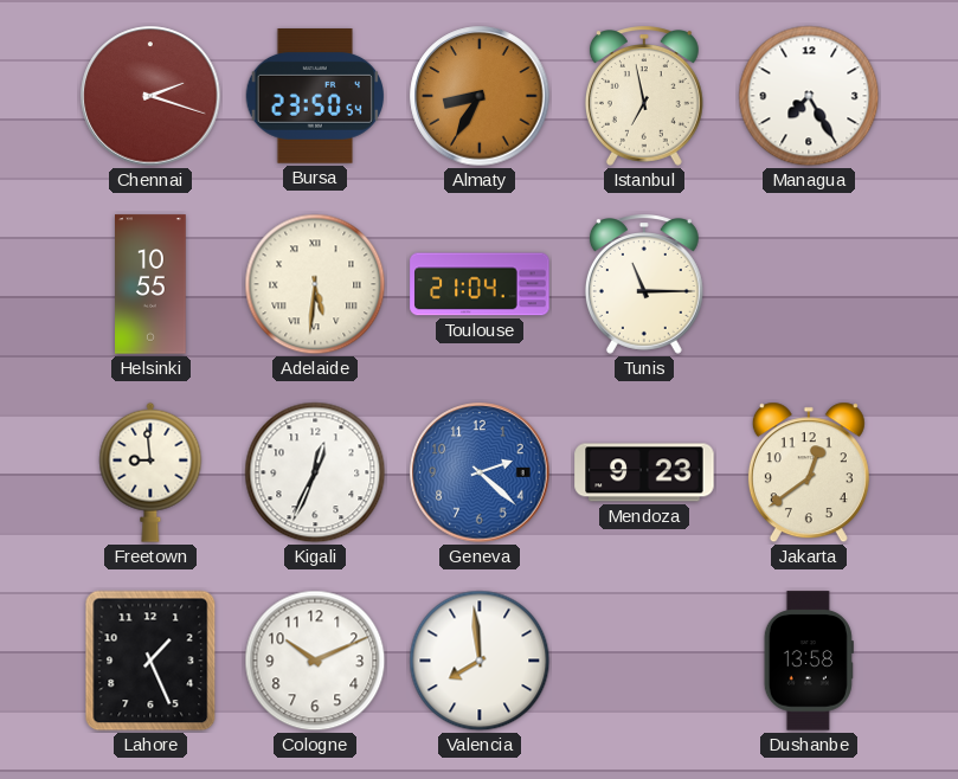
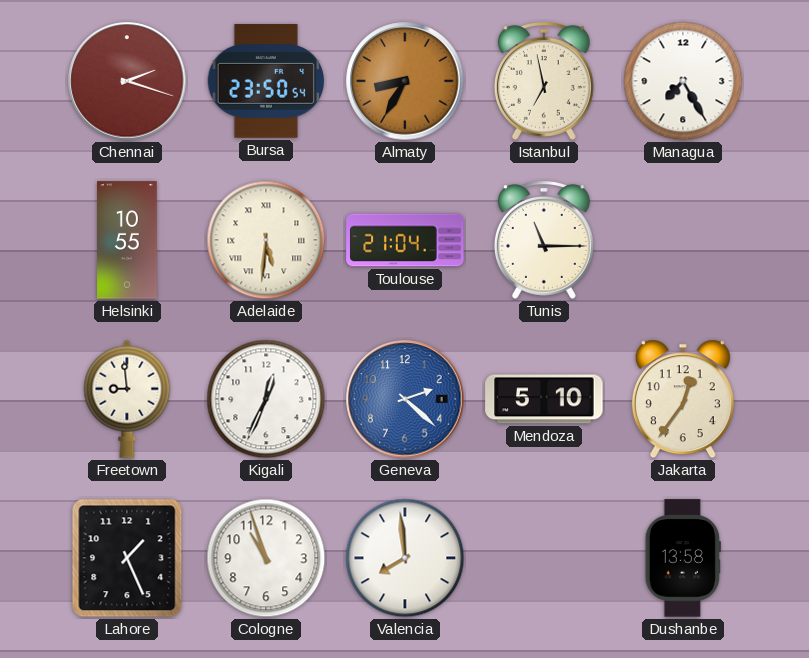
Mendoza: 9:23 -> 5:10 (544, 399)
Jakarta: 12:39 -> 12:36 (683, 399)
Cologne: 10:11 -> 10:57 (266, 558)
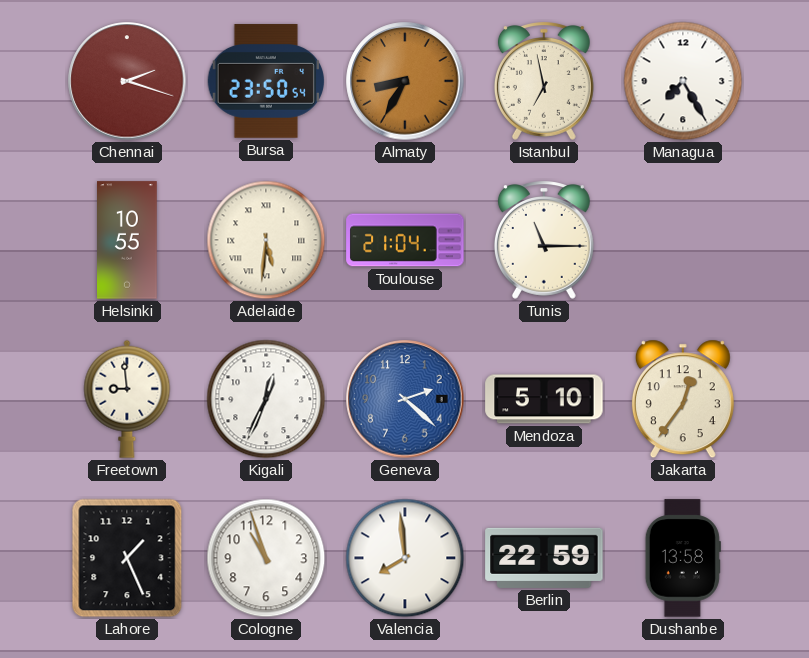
Berlin: none -> 22:59 (544, 558)
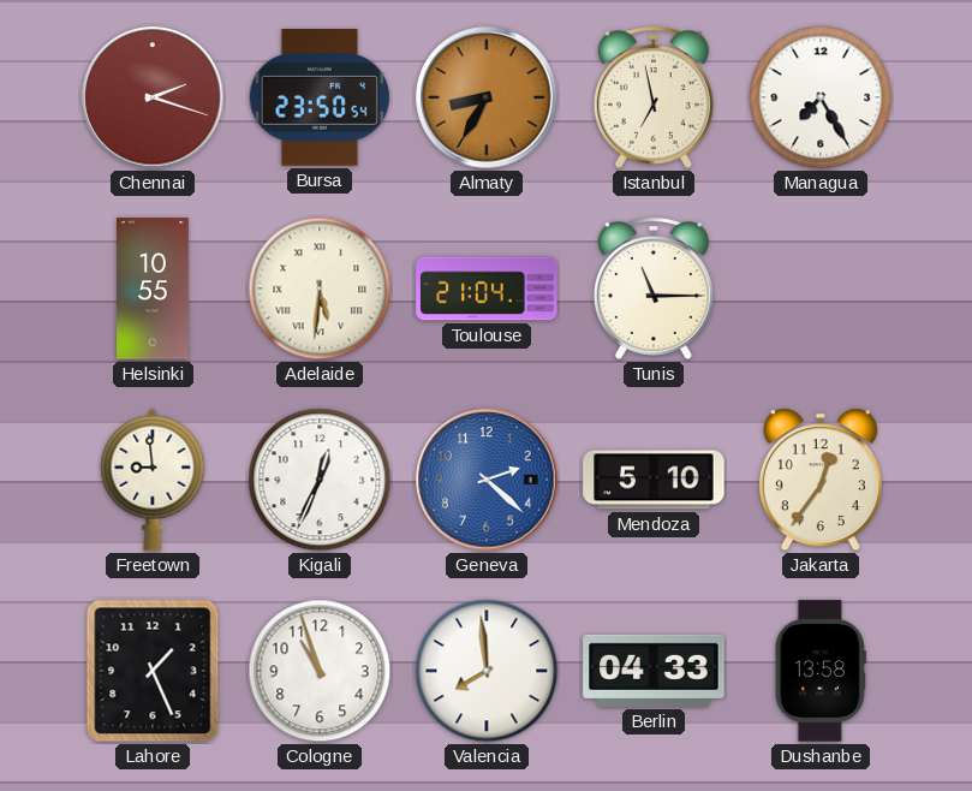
Berlin: 22:59 -> 04:33 (654, 671)
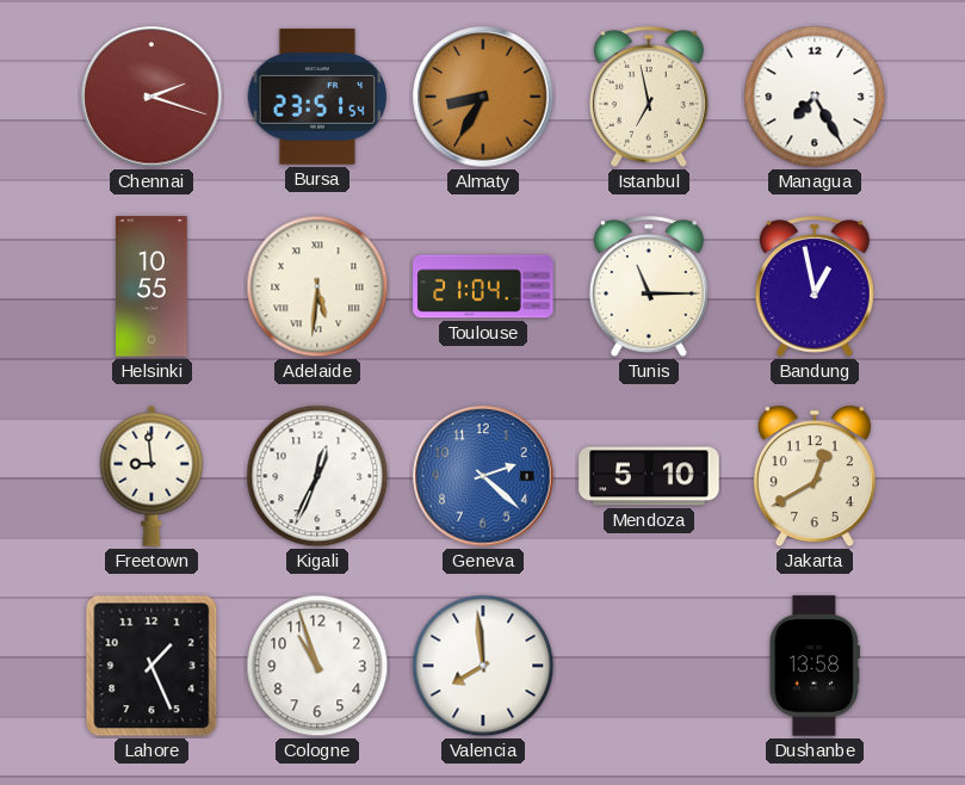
Bursa: 23:50 -> 23:51 (316, 97)
Bandung: none -> 12:58 (815, 286)
Jakarta: 12:36 -> 12:40 (815, 476)
Berlin: 04:33 -> none (654, 671)
